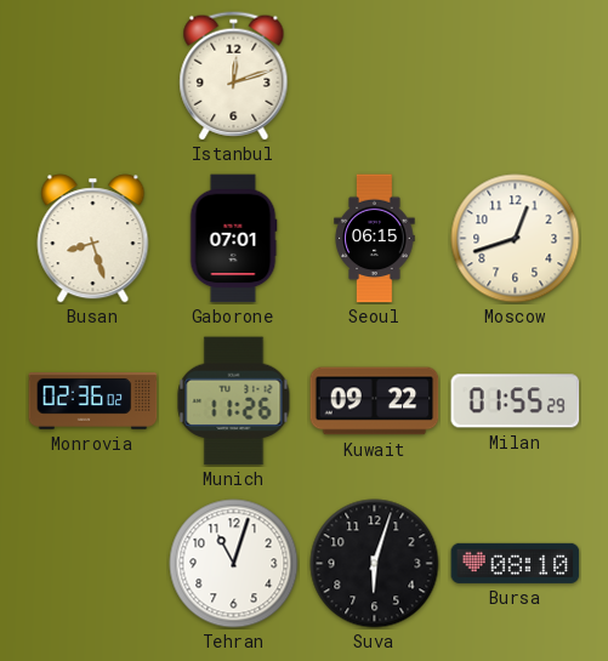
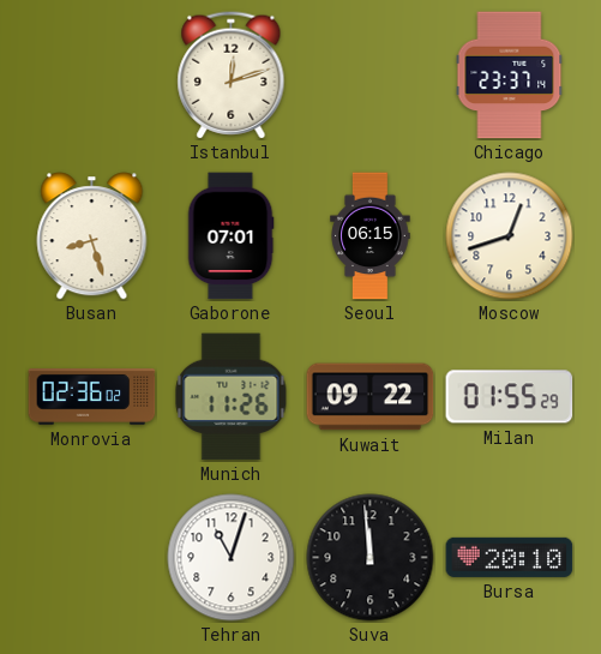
Chicago: none -> 23:37 (510, 76)
Suva: 6:03 -> 11:59 (371, 558)
Bursa: 08:10 -> 20:10 (510, 557)
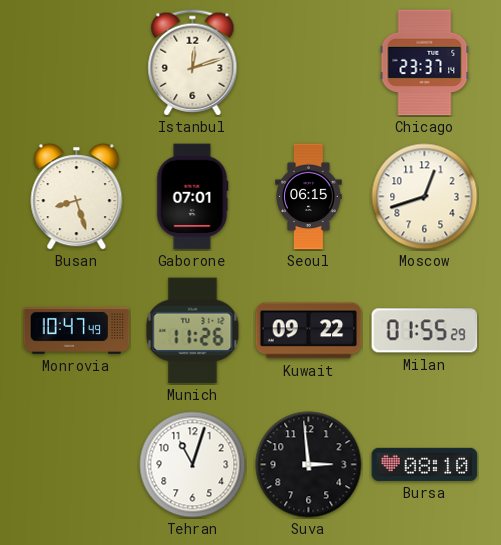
Monrovia: 02:36 -> 10:47 (77, 331)
Suva: 11:59 -> 2:59 (309, 465)
Bursa: 20:10 -> 08:10 (425, 464)
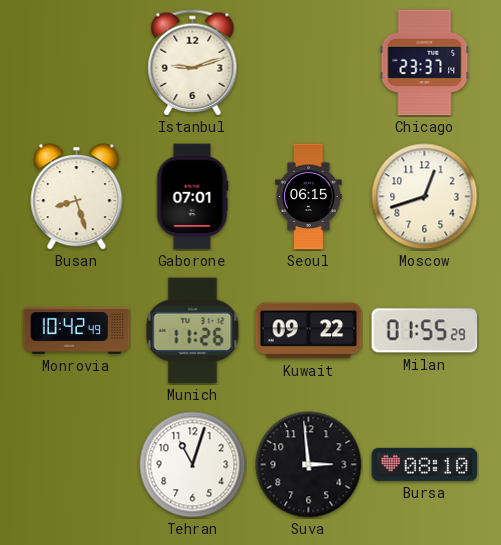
Istanbul: 12:12 -> 9:12 (193, 63)
Monrovia: 10:47 -> 10:42 (77, 331)
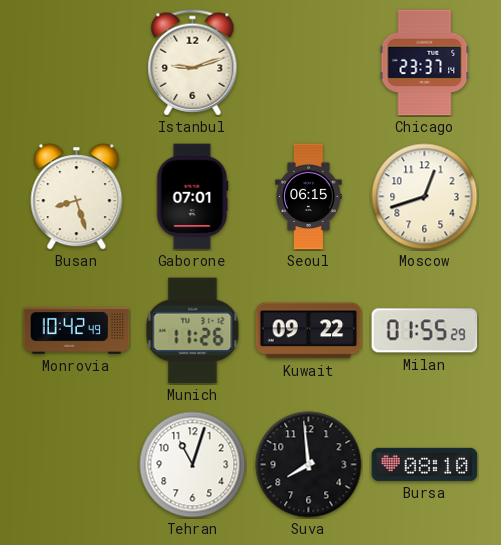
Suva: 2:59 -> 7:59 (309, 465)
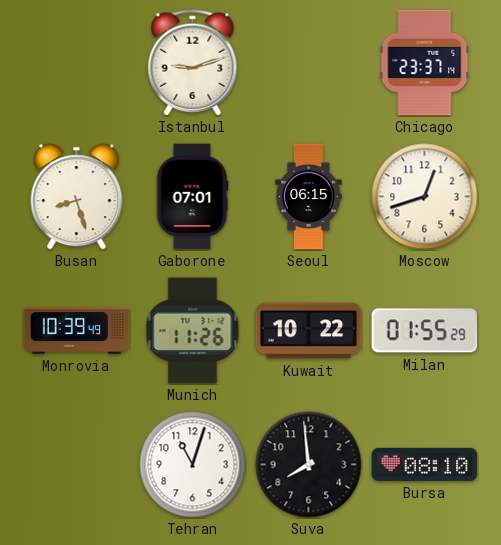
Monrovia: 10:42 -> 10:39 (77, 331)
Kuwait: 09:22 -> 10:22 (309, 331)
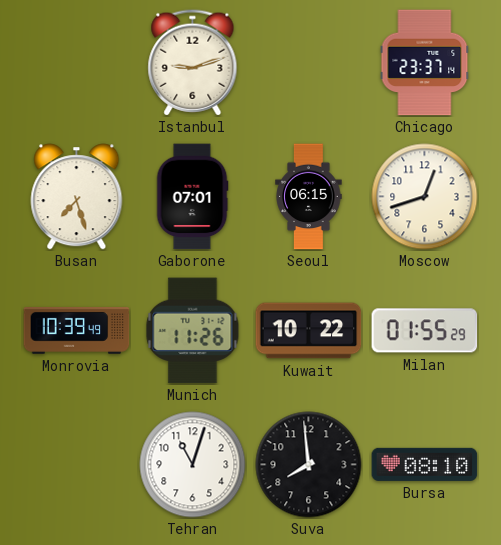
Busan: 8:27 -> 7:27 (77, 197)
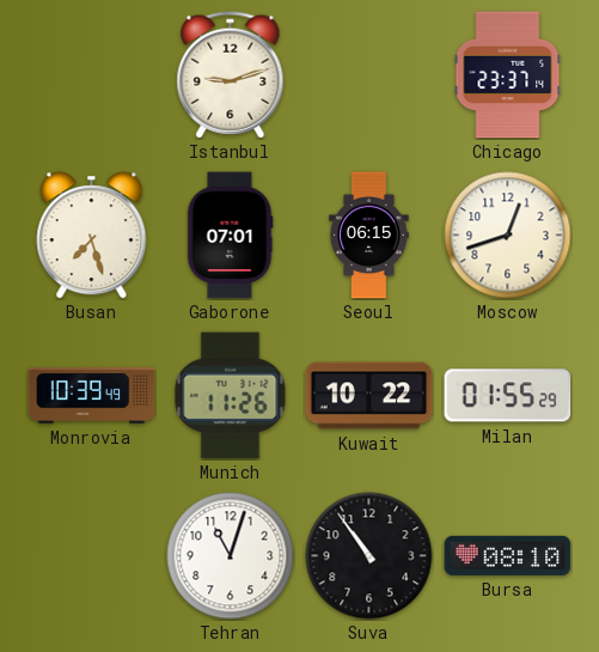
Suva: 7:59 -> 10:54 (369, 556)
